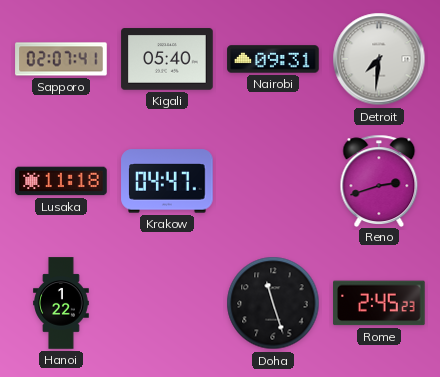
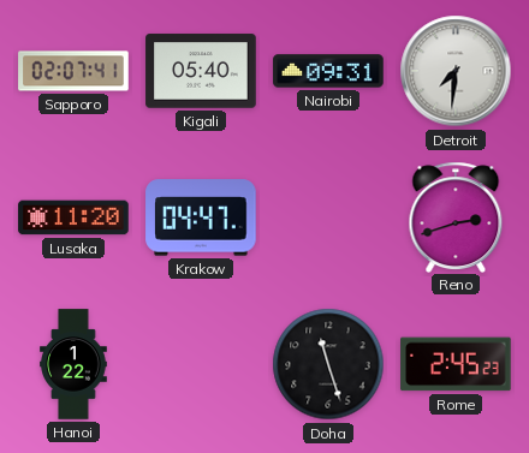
Lusaka: 11:18 -> 11:20 (73, 217)
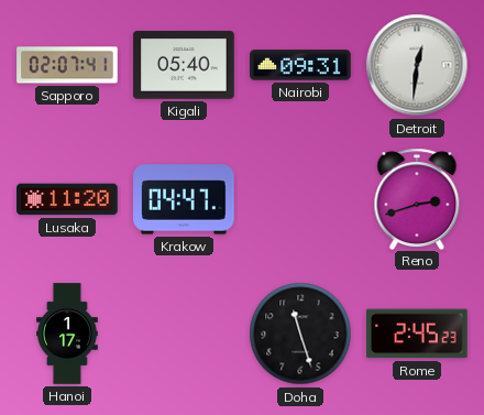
Detroit: 7:31 -> 12:31 (417, 65)
Hanoi: 1:22 -> 1:17 (68, 334)
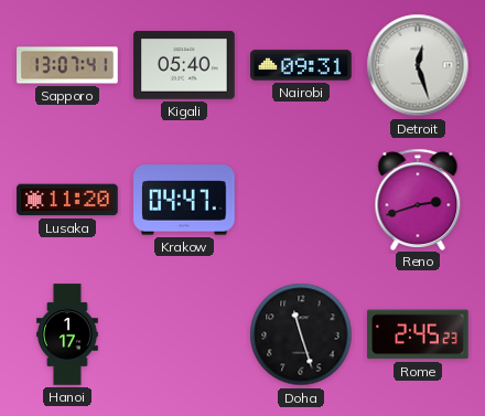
Sapporo: 02:07 -> 13:07 (67, 65)
Detroit: 12:31 -> 12:27 (418, 65)
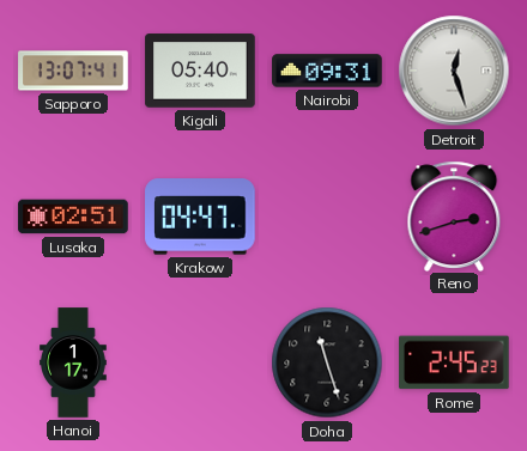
Lusaka: 11:20 -> 02:51 (73, 217)
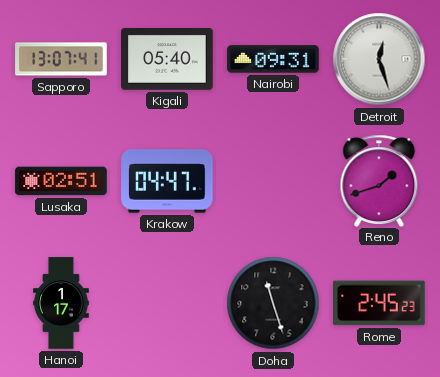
Reno: 2:42 -> 1:42 (379, 180)
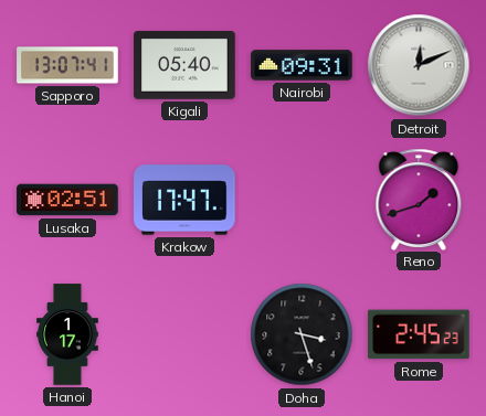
Detroit: 12:27 -> 12:11 (419, 65)
Krakow: 04:47 -> 17:47 (184, 200)
Doha: 11:27 -> 3:27 (302, 334)
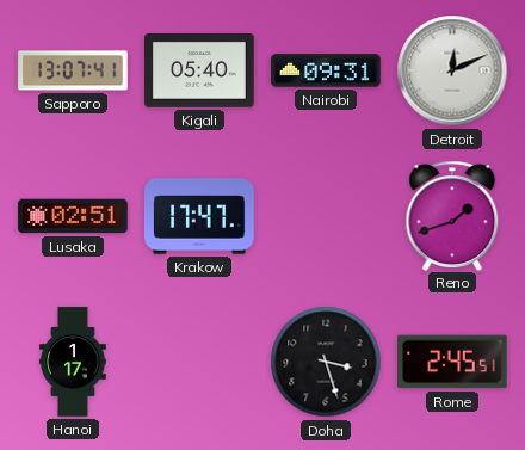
Rome: 2:45:23 -> 2:45:51 (452, 362)
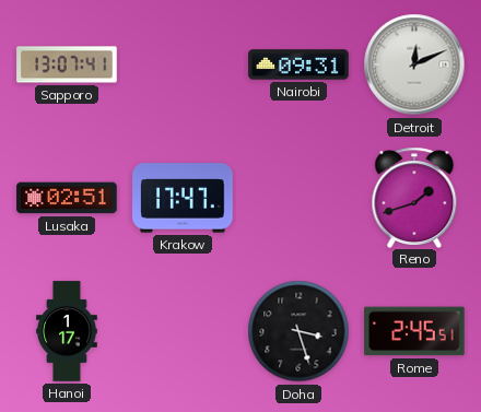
Kigali: 05:40 -> none (199, 70)
